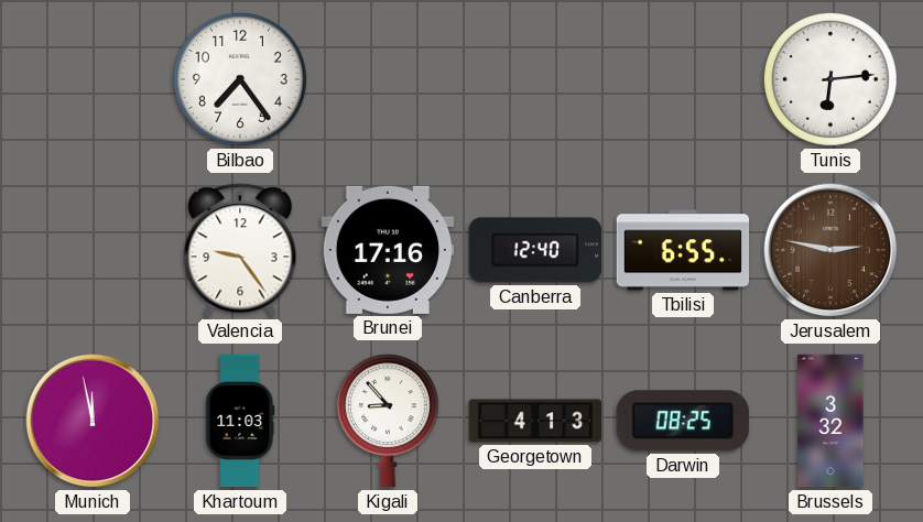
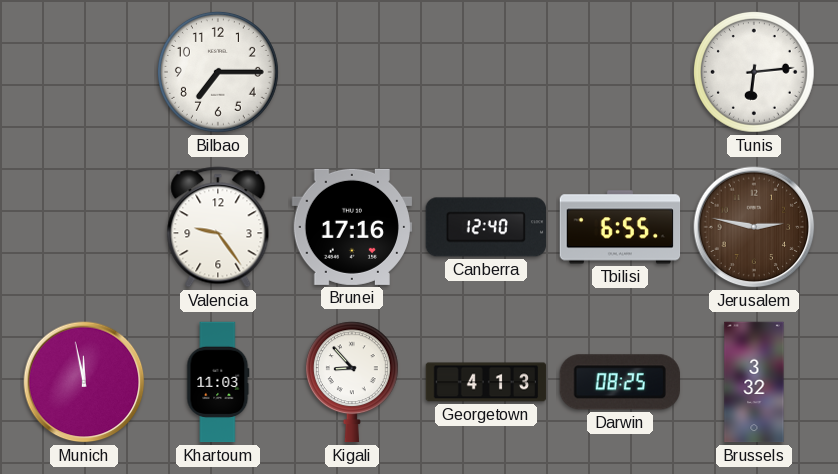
Bilbao: 7:24 -> 7:15 (218, 72)
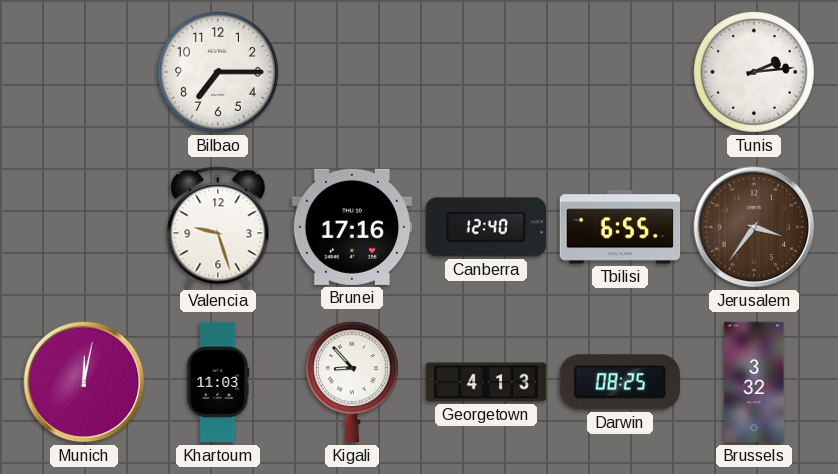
Tunis: 6:14 -> 2:14 (754, 72)
Valencia: 9:24 -> 9:27 (218, 227)
Jerusalem: 2:47 -> 3:36 (754, 227)
Munich: 11:58 -> 12:02 (84, 382)
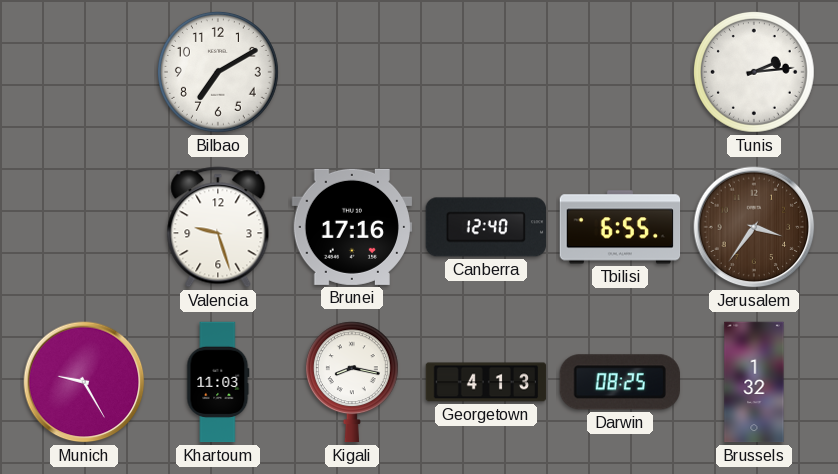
Bilbao: 7:15 -> 7:10 (218, 72)
Munich: 12:02 -> 9:25 (84, 382)
Kigali: 8:53 -> 8:17 (352, 382)
Brussels: 3:32 -> 1:32 (754, 382)
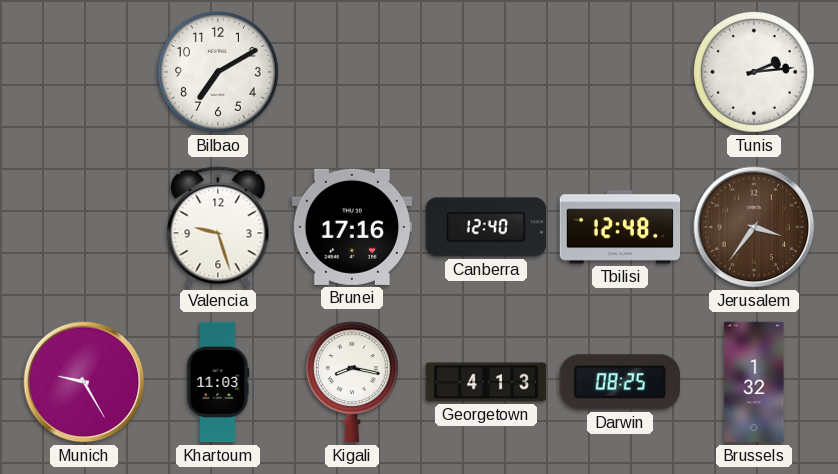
Tbilisi: 6:55 -> 12:48 (620, 227)
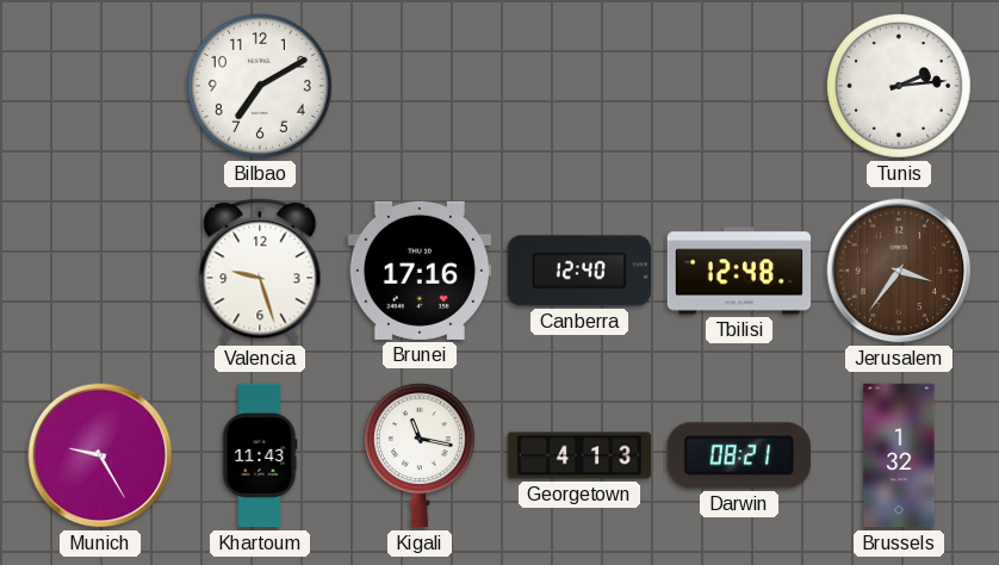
Khartoum: 11:03 -> 11:43 (260, 455)
Kigali: 8:17 -> 11:17 (420, 455)
Darwin: 08:25 -> 08:21 (739, 455)
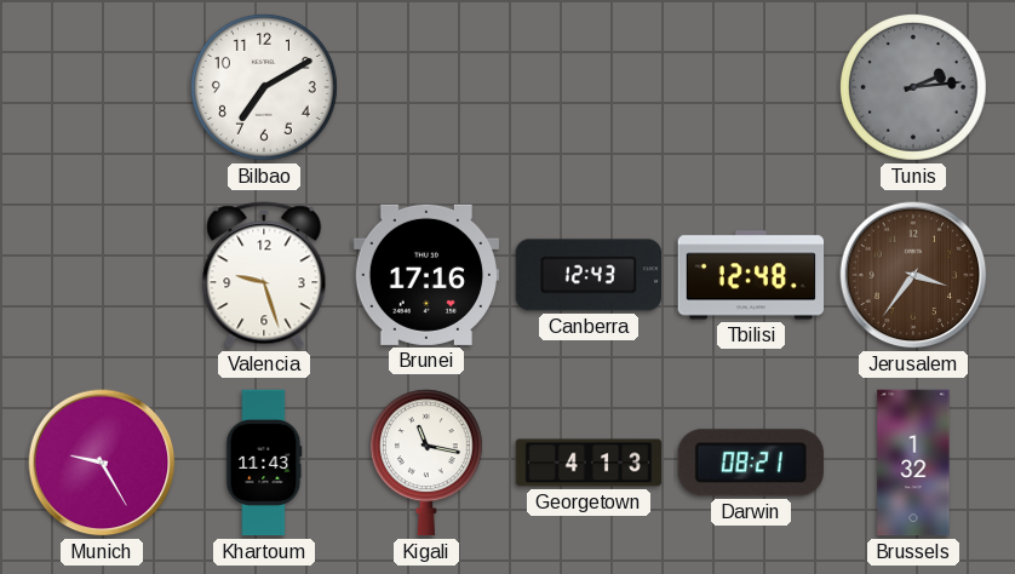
Tunis dial: white -> grey (913, 87)
Canberra: 12:40 -> 12:43 (587, 275)
